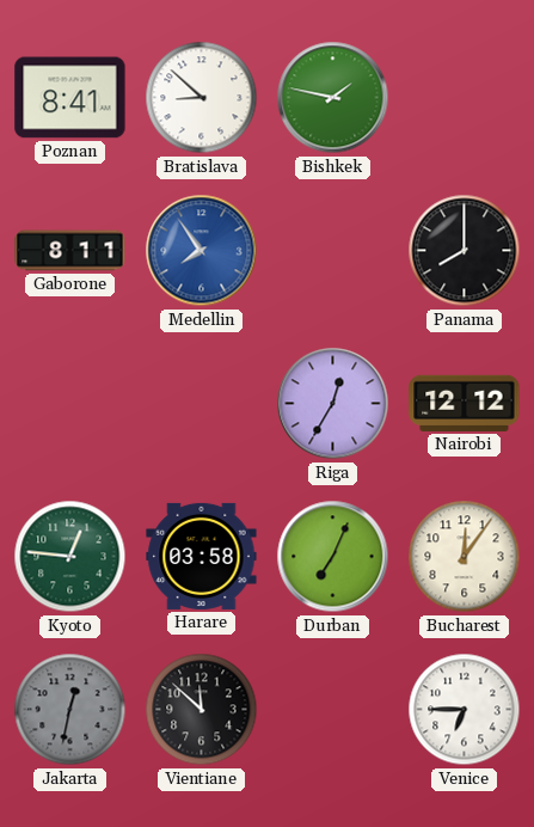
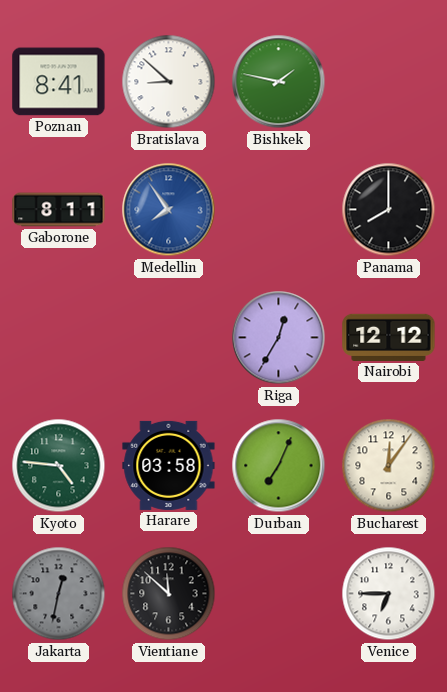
Kyoto: 12:46 -> 4:46 (59, 466)
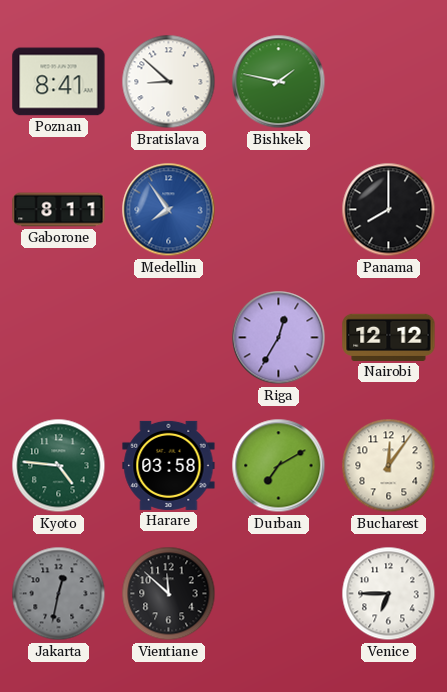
Durban: 7:04 -> 7:10 (279, 466)
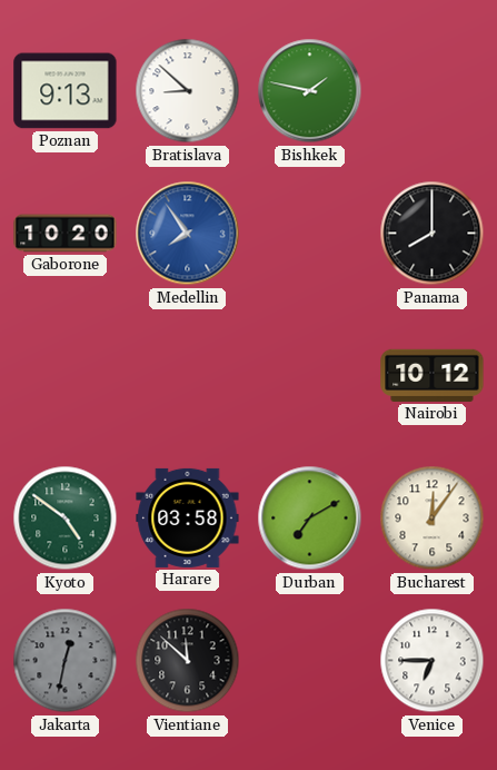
Poznan: 8:41 -> 9:13 (66, 91)
Gaborone: 8:11 -> 10:20 (66, 234)
Riga: 12:35 -> none (279, 338)
Nairobi: 12:12 -> 10:12 (433, 375)
Kyoto: 4:46 -> 4:51 (66, 519)
